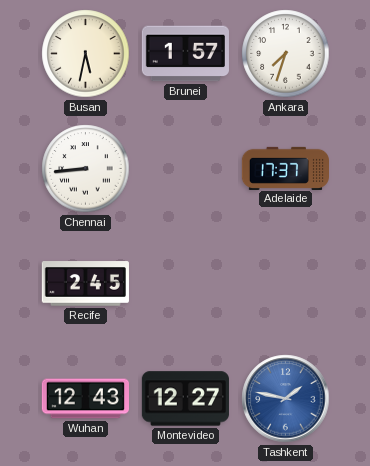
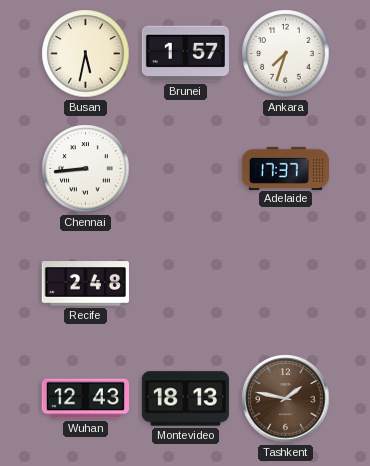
Recife: 2:45 -> 2:48 (85, 284)
Montevideo: 12:27 -> 18:13 (185, 399)
Tashkent dial: blue -> brown (286, 399)
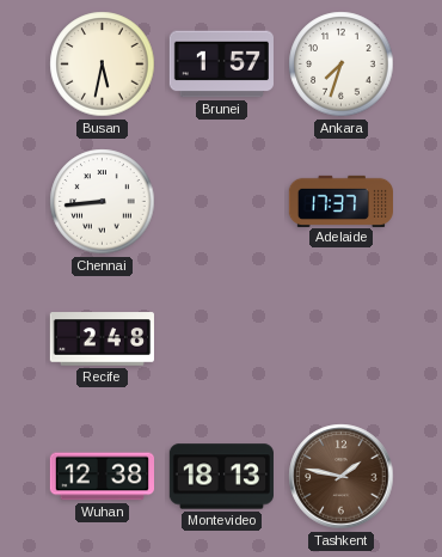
Wuhan: 12:43 -> 12:38 (102, 477)
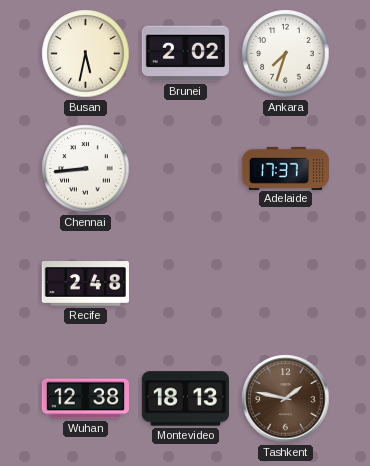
Brunei: 1:57 -> 2:02 (185, 54)
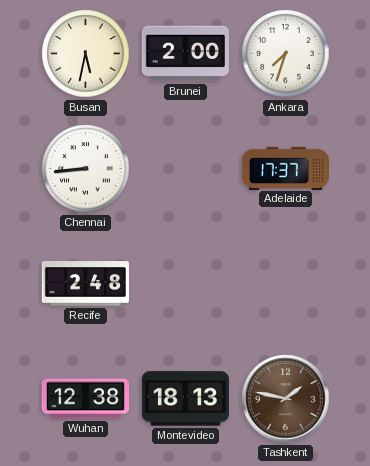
Brunei: 2:02 -> 2:00 (185, 54)
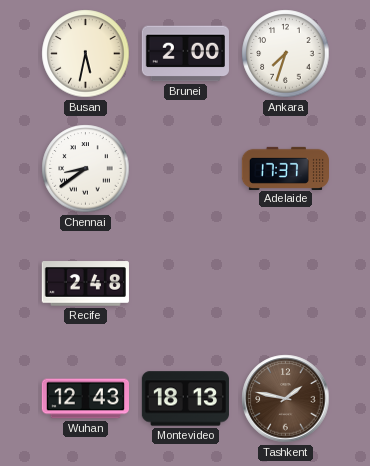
Chennai: 8:44 -> 8:39 (86, 169)
Wuhan: 12:38 -> 12:43 (85, 399)
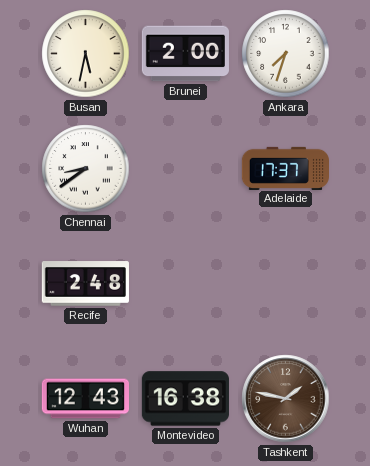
Montevideo: 18:13 -> 16:38 (185, 399)
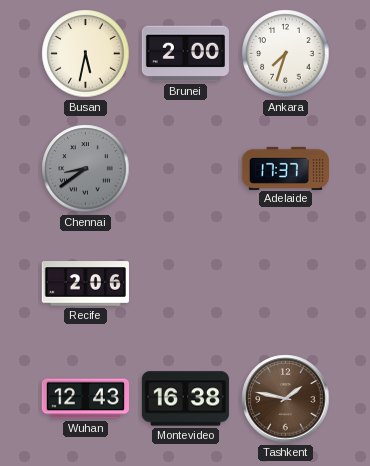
Chennai dial: white -> grey (86, 169)
Recife: 2:48 -> 2:06 (85, 284)
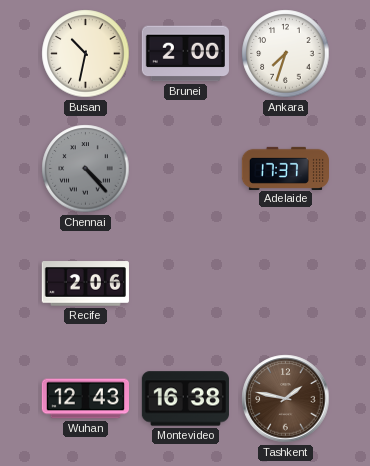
Busan: 5:32 -> 10:32 (86, 54)
Chennai: 8:39 -> 4:23 (86, 169)
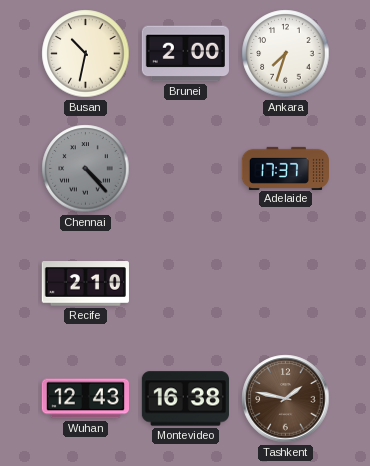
Recife: 2:06 -> 2:10 (85, 284)
